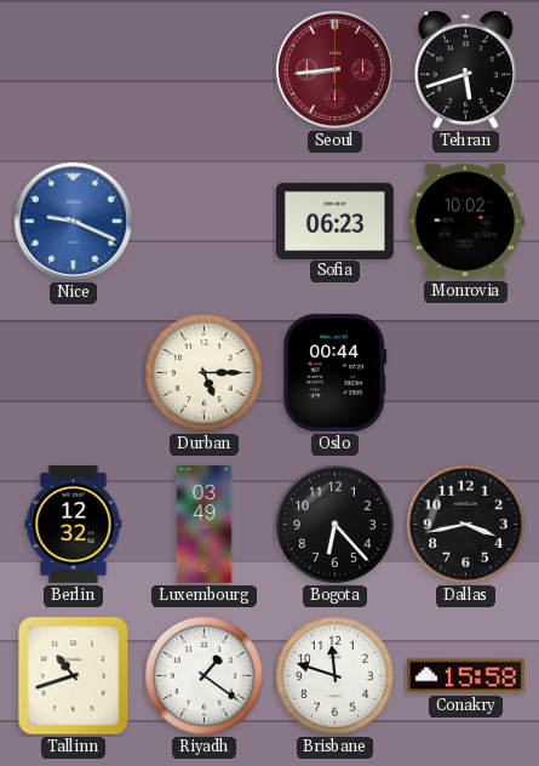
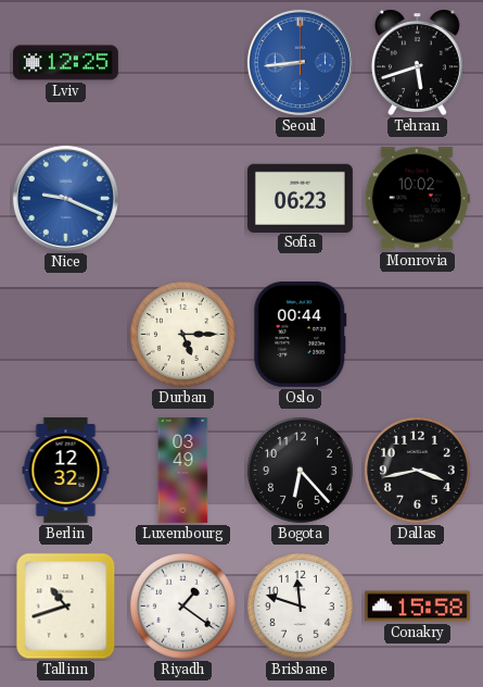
Lviv: none -> 12:25 (65, 63)
Seoul dial: burgundy -> blue (300, 62)
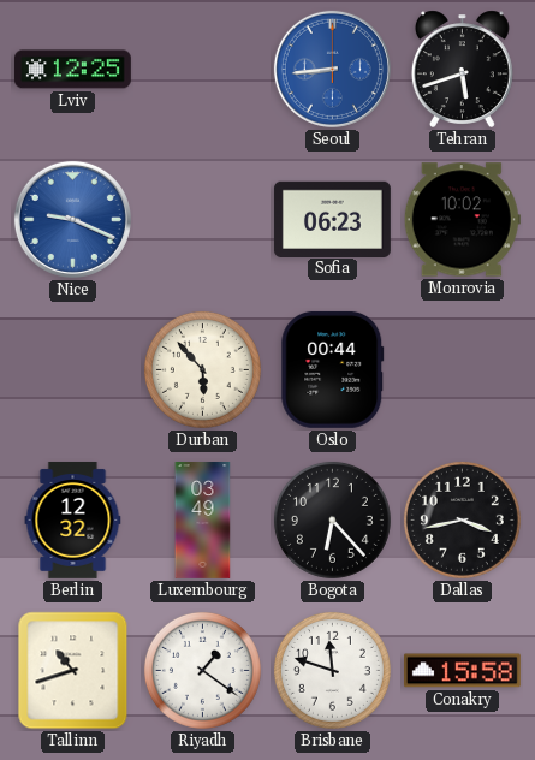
Durban: 5:15 -> 5:53 (202, 369)
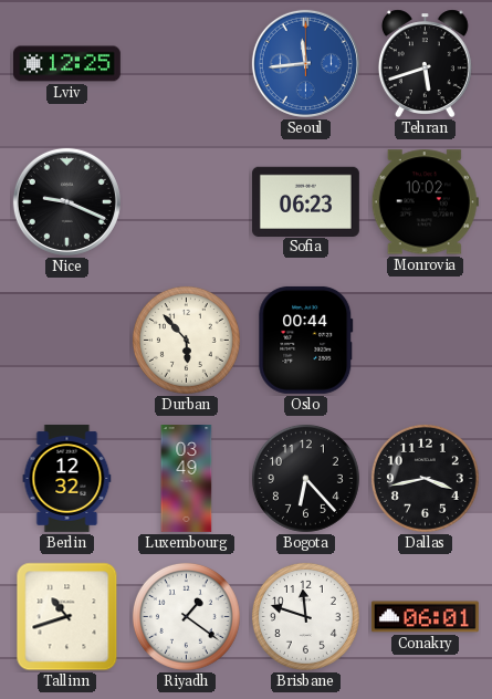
Seoul: 8:44 -> 11:44 (305, 63)
Nice dial: blue -> black (66, 201)
Conakry: 15:58 -> 06:01 (425, 617)
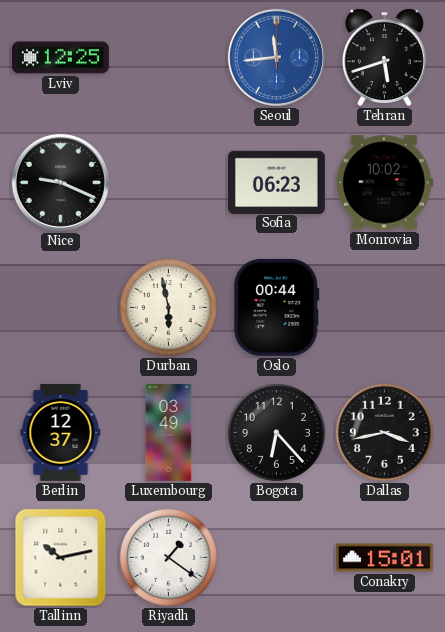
Durban: 5:53 -> 5:58 (168, 307)
Berlin: 12:32 -> 12:37 (61, 432)
Tallinn: 10:42 -> 10:13 (61, 558)
Brisbane: 11:48 -> none (305, 616)
Conakry: 06:01 -> 15:01 (384, 558)
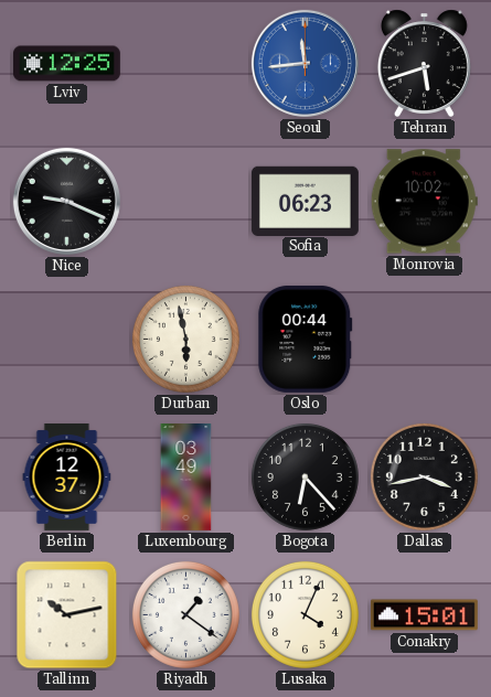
Lusaka: none -> 4:04 (305, 614)
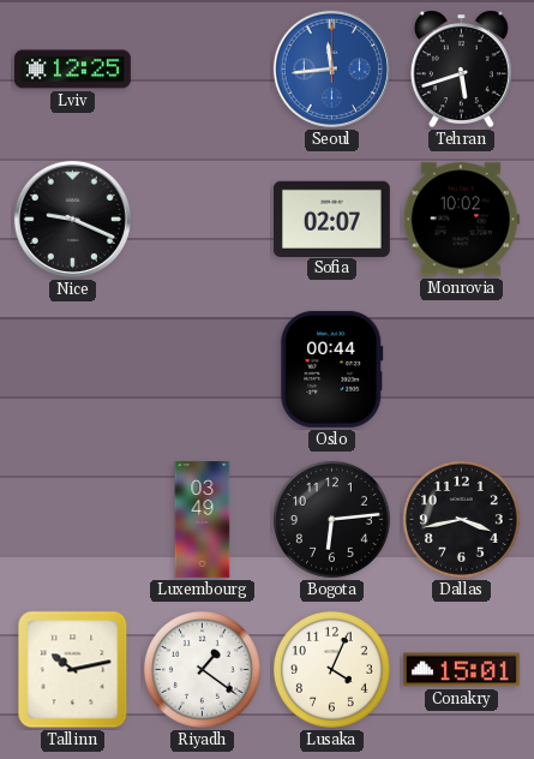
Sofia: 06:23 -> 02:07 (331, 219)
Durban: 5:58 -> none (185, 339)
Berlin: 12:37 -> none (67, 476)
Bogota: 6:23 -> 6:14 (331, 519)
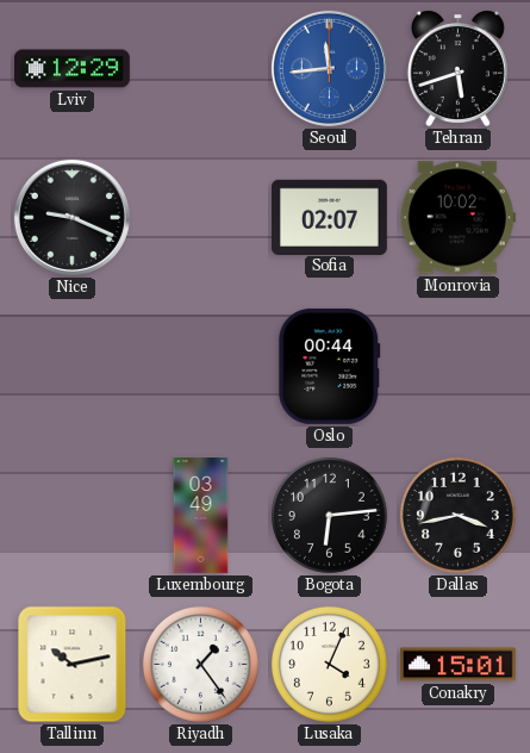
Lviv: 12:25 -> 12:29 (71, 69)
Riyadh: 1:21 -> 1:24 (200, 664)
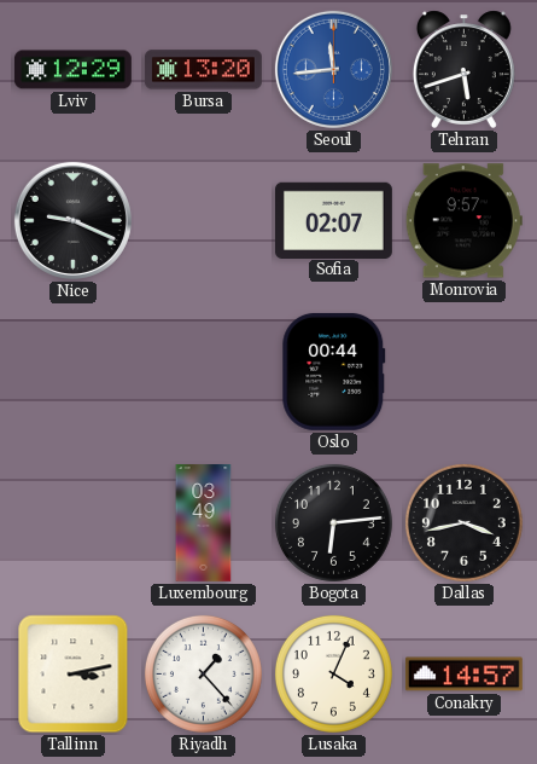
Bursa: none -> 13:20 (203, 70)
Monrovia: 10:02 -> 9:57 (463, 221)
Tallinn: 10:13 -> 3:13 (74, 675)
Riyadh: 1:24 -> 1:23 (203, 673)
Conakry: 15:01 -> 14:57 (463, 675)
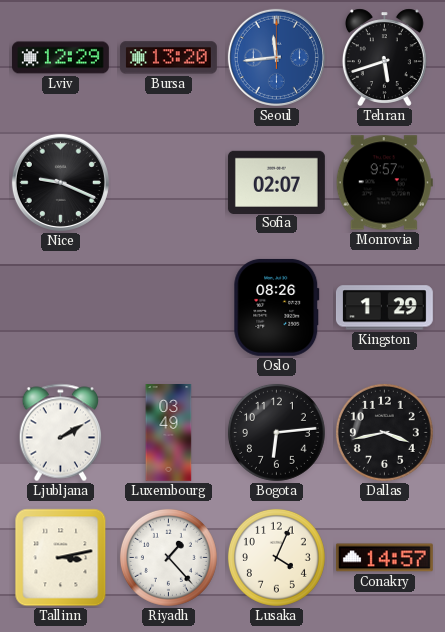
Oslo: 00:44 -> 08:26 (277, 307)
Kingston: none -> 1:29 (384, 308)
Ljubljana: none -> 2:10 (60, 433)
